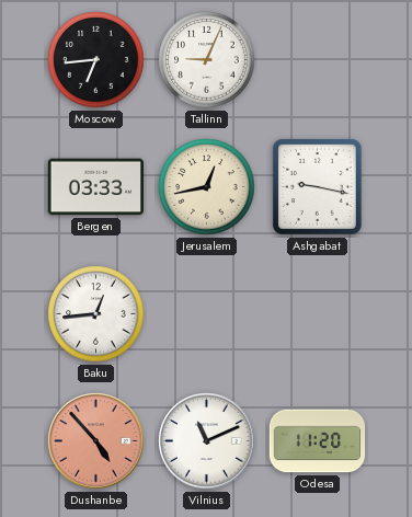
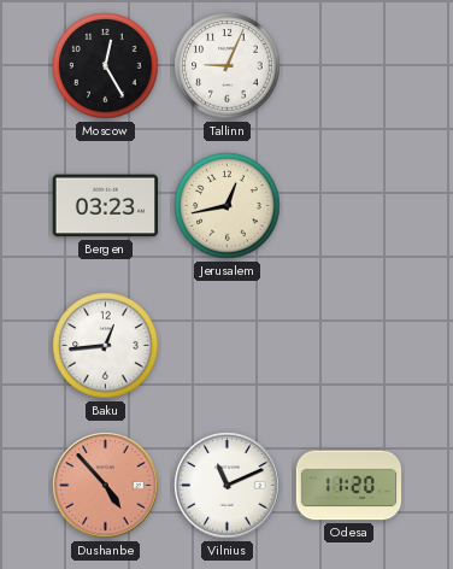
Moscow: 6:44 -> 12:25 (106, 66)
Bergen: 03:33 -> 03:23 (105, 206)
Ashgabat: 9:17 -> none (317, 186)
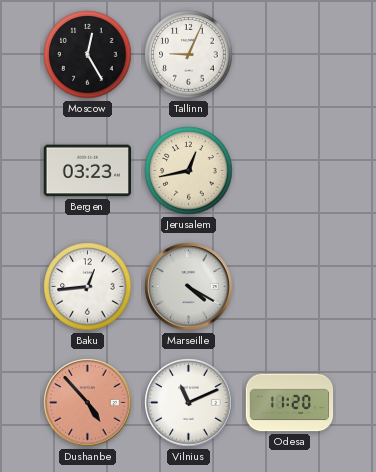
Marseille: none -> 4:20 (189, 287)
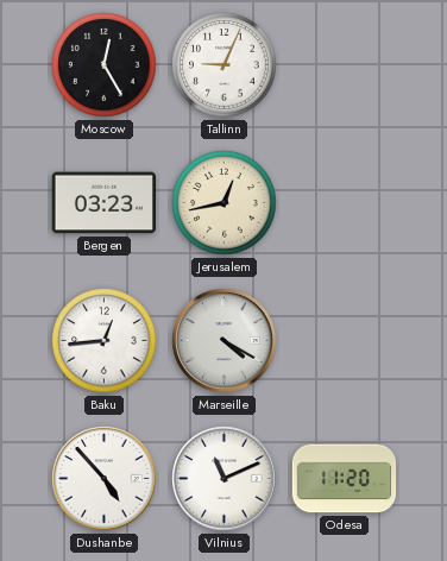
Dushanbe dial: salmon -> white (105, 479)
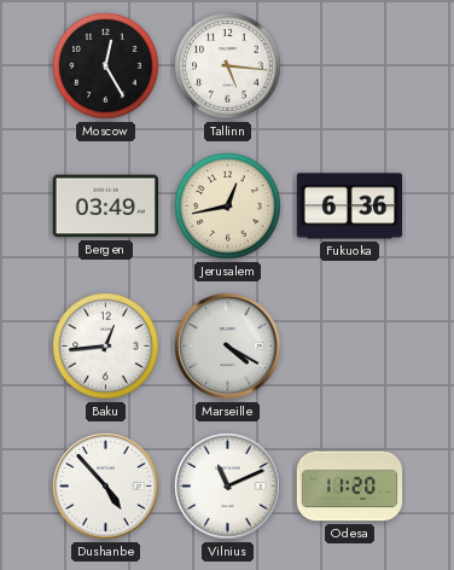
Tallinn: 9:04 -> 5:16 (228, 66)
Bergen: 03:23 -> 03:49 (105, 207)
Fukuoka: none -> 6:36 (350, 207)
